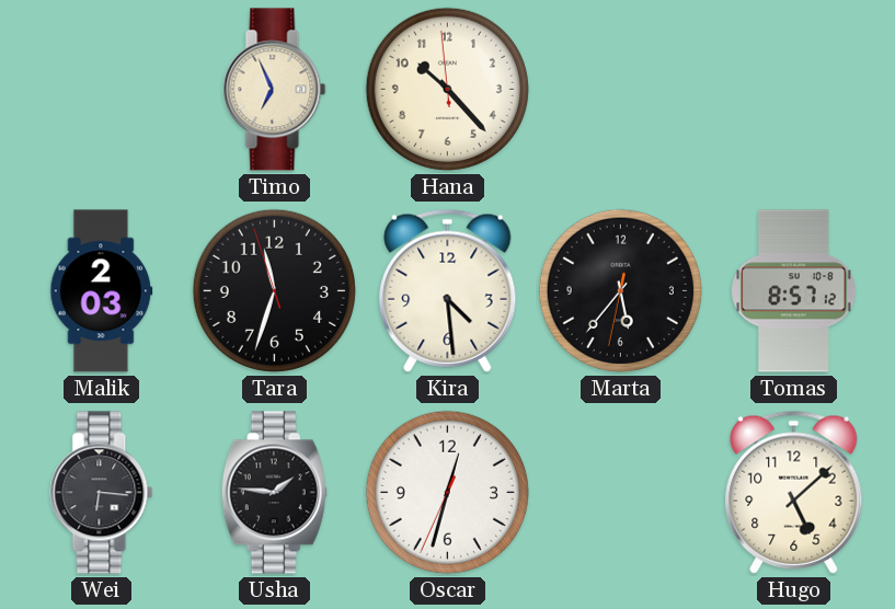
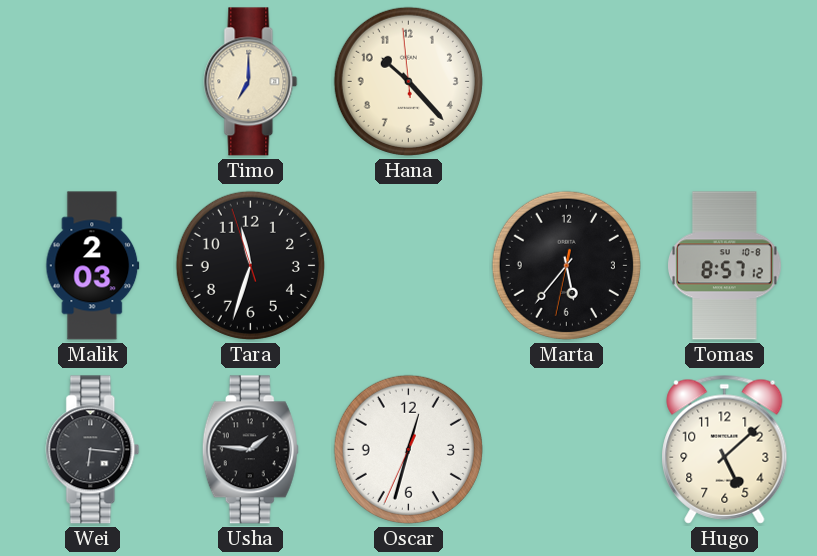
Timo: 6:56 -> 7:00 (251, 82)
Kira: 4:29 -> none (448, 290)
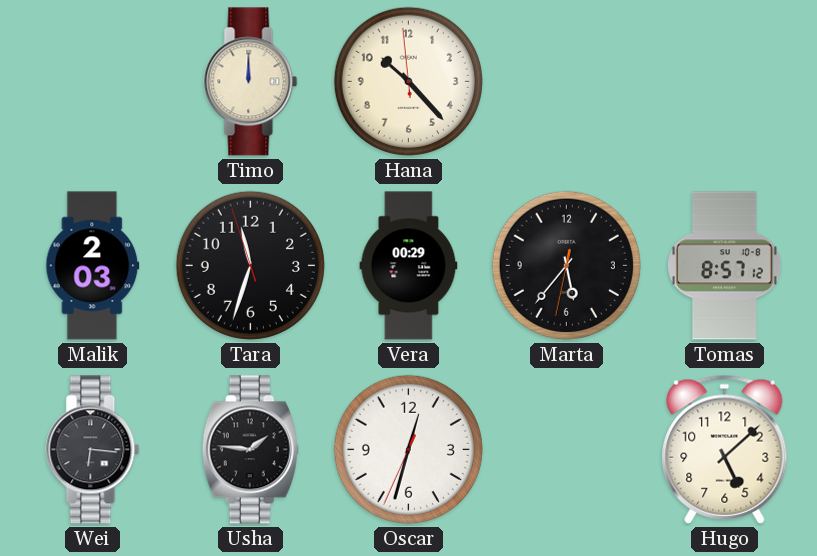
Timo: 7:00 -> 12:00 (251, 82)
Vera: none -> 00:29 (409, 266)
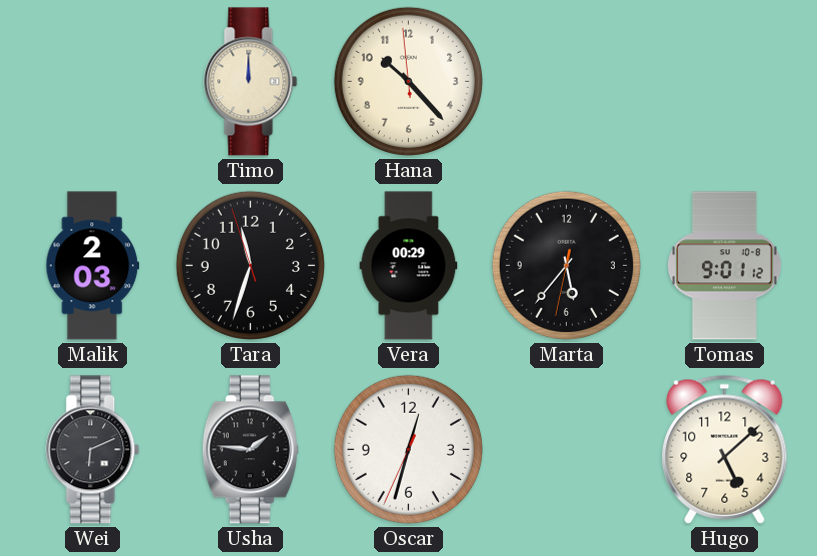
Tomas: 8:57 -> 9:01 (725, 266)
Wei: 6:16 -> 6:11 (93, 450)
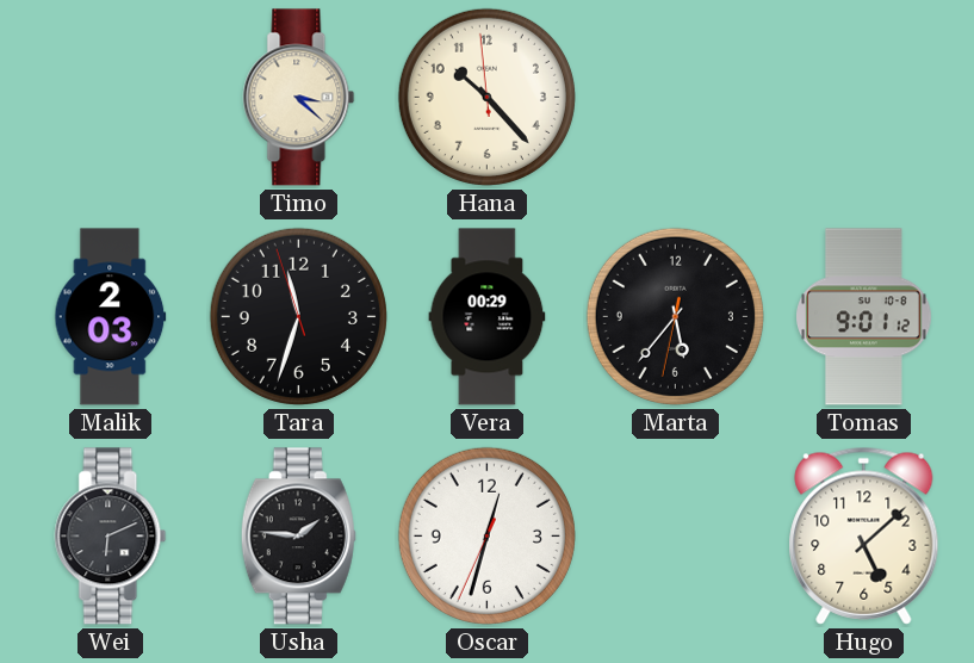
Timo: 12:00 -> 3:22 (299, 98)
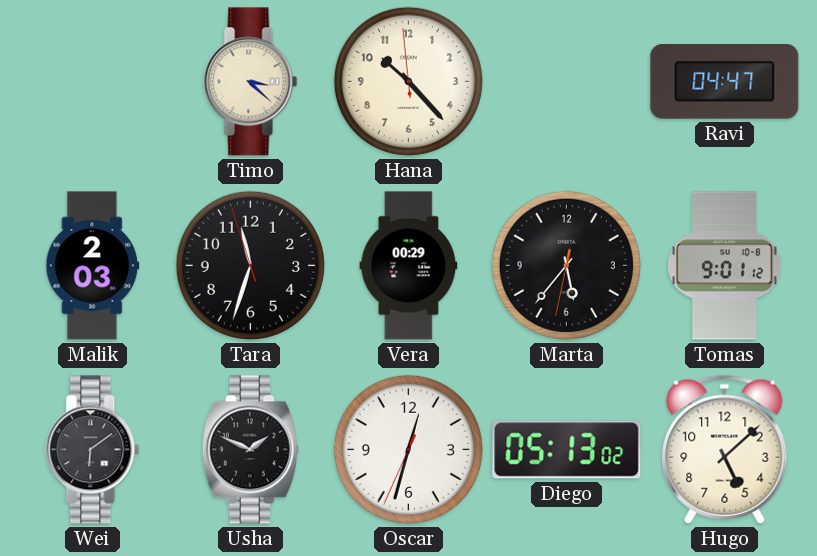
Ravi: none -> 04:47 (725, 82)
Wei: 6:11 -> 6:09 (93, 450)
Usha: 1:46 -> 1:49 (250, 450)
Diego: none -> 05:13 (567, 450)
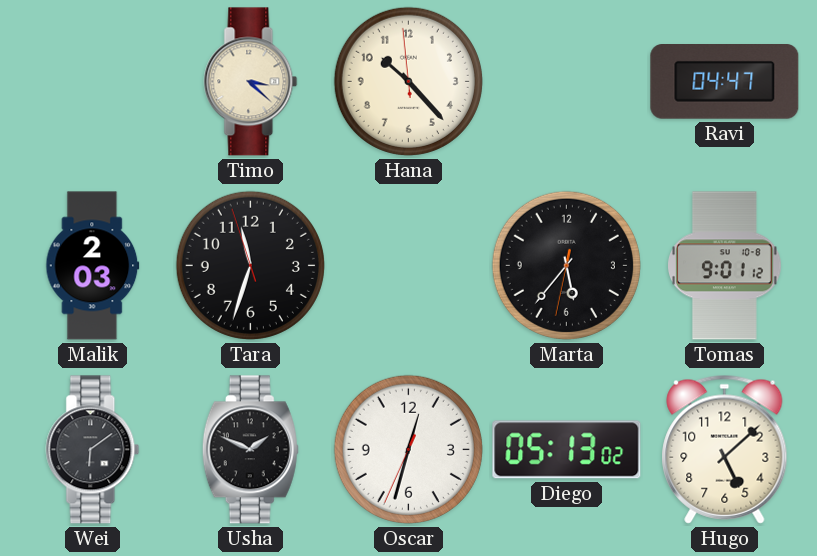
Vera: 00:29 -> none (409, 266)
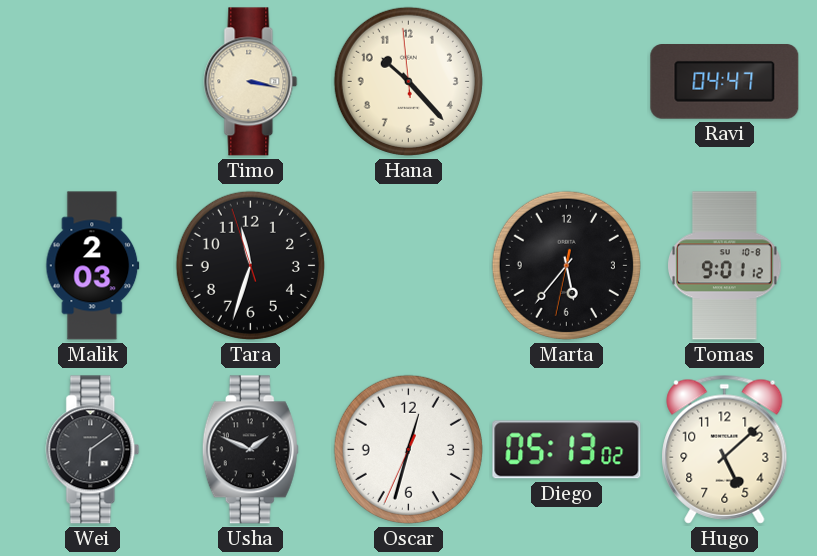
Timo: 3:22 -> 3:17 (251, 82)
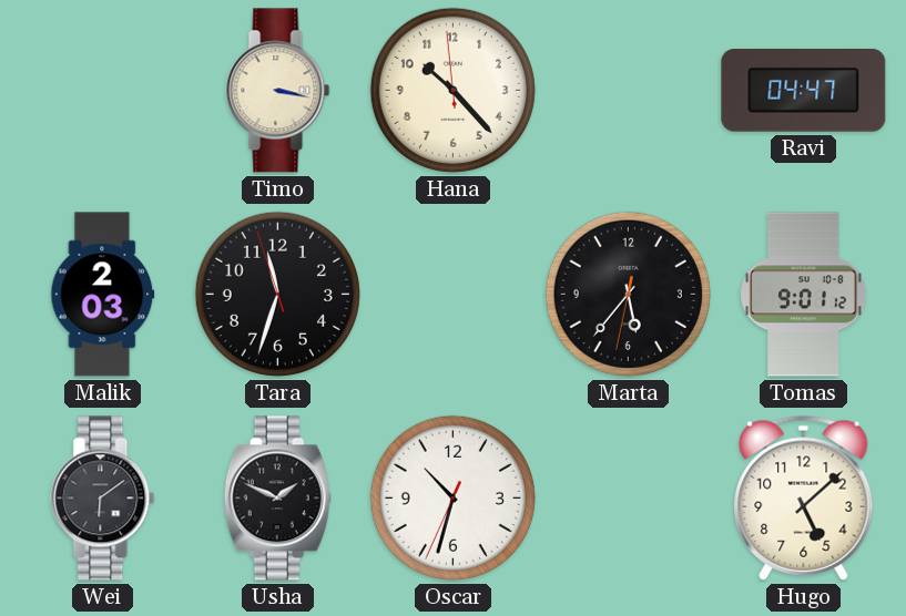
Oscar: 12:32 -> 10:32 (452, 497)
Diego: 05:13 -> none (567, 450)
